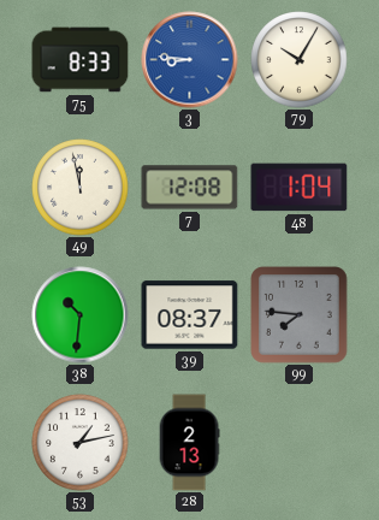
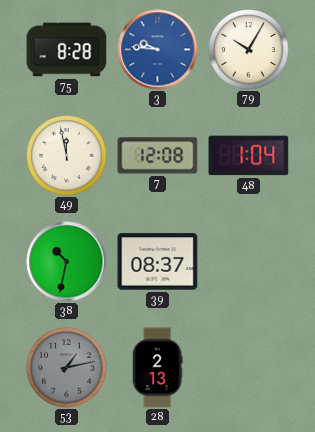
75: 8:33 -> 8:28 (67, 50)
3: 8:46 -> 9:46 (158, 50)
38: 10:31 -> 10:32 (67, 262)
99: 7:46 -> none (300, 315)
53 dial: white -> grey (67, 368)
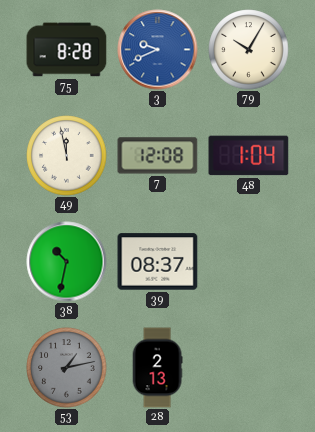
3: 9:46 -> 9:41 (158, 50)
